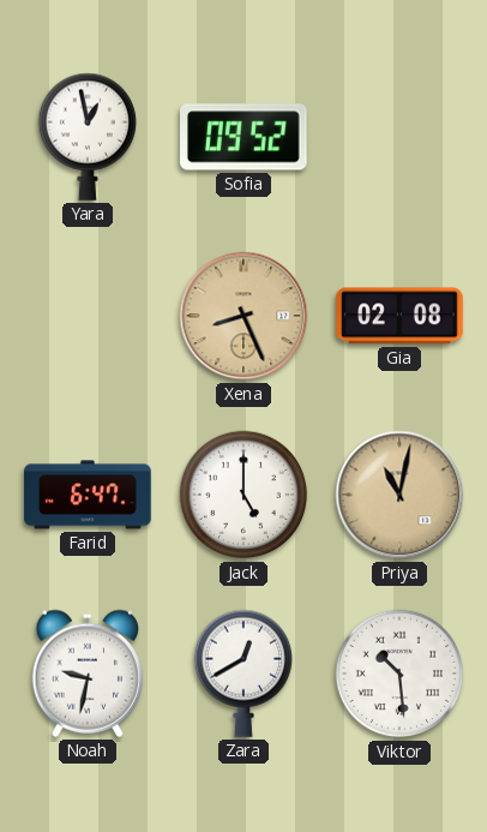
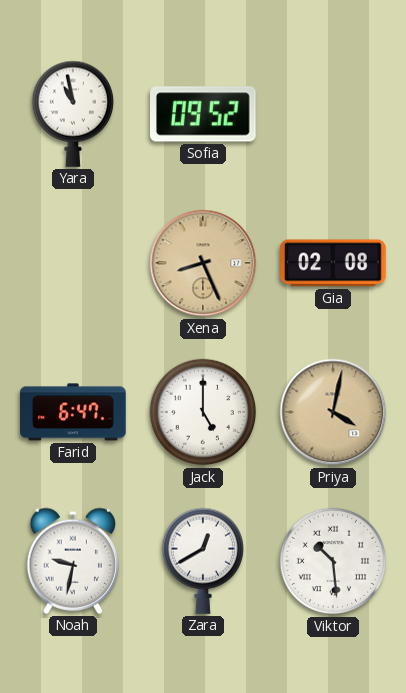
Yara: 12:58 -> 10:58 (72, 114)
Priya: 11:02 -> 4:02 (333, 412)
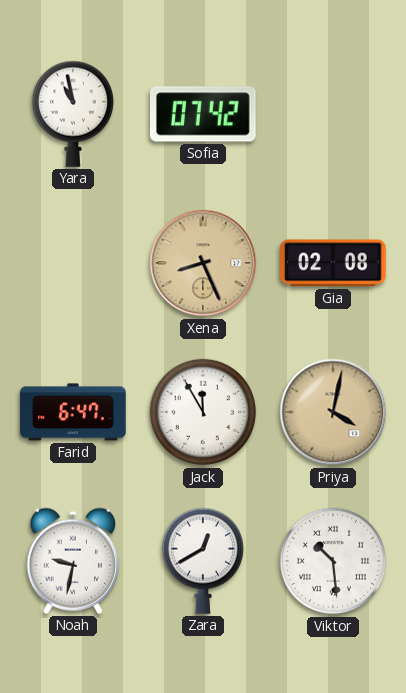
Sofia: 09:52 -> 07:42 (204, 114)
Jack: 5:00 -> 11:55 (203, 412)
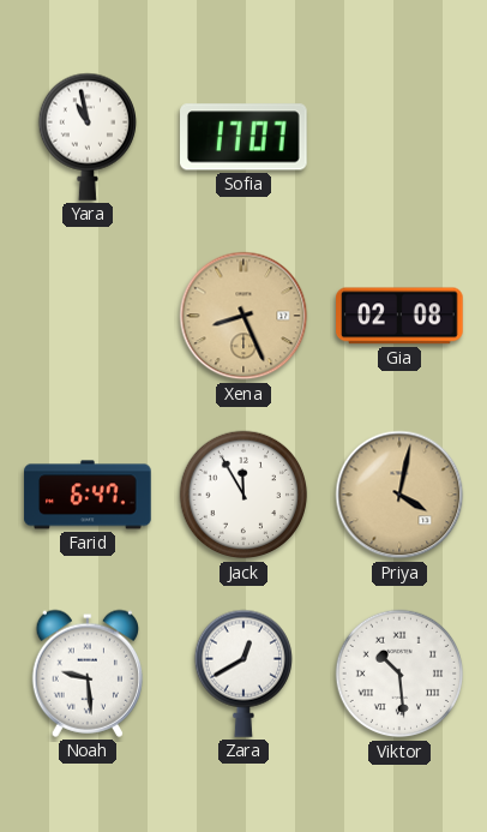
Sofia: 07:42 -> 17:07 (245, 137)
Noah: 9:32 -> 9:29 (86, 674)
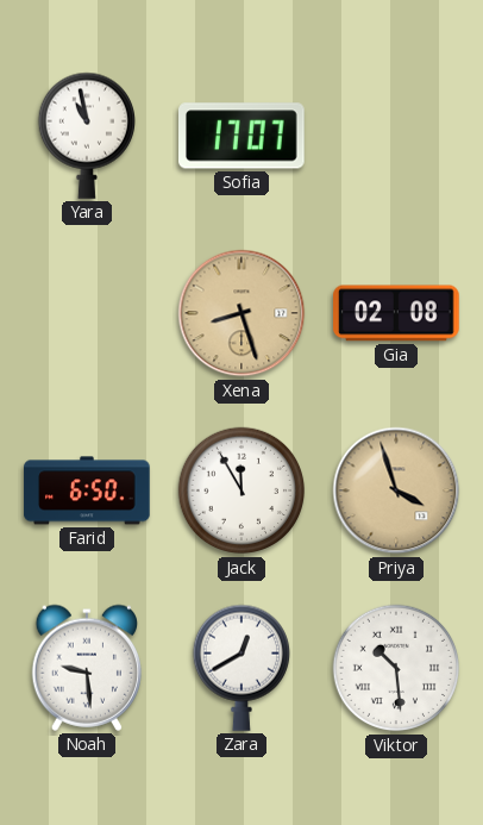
Xena: 8:26 -> 8:27 (241, 313)
Farid: 6:47 -> 6:50 (87, 490)
Priya: 4:02 -> 3:57 (396, 490)
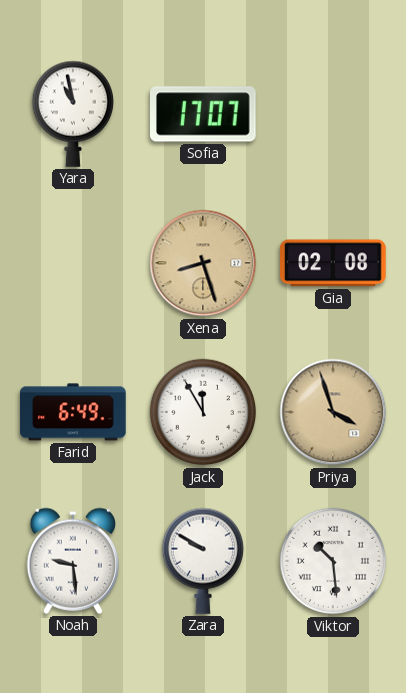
Farid: 6:50 -> 6:49 (73, 412)
Zara: 12:40 -> 9:50 (202, 561)
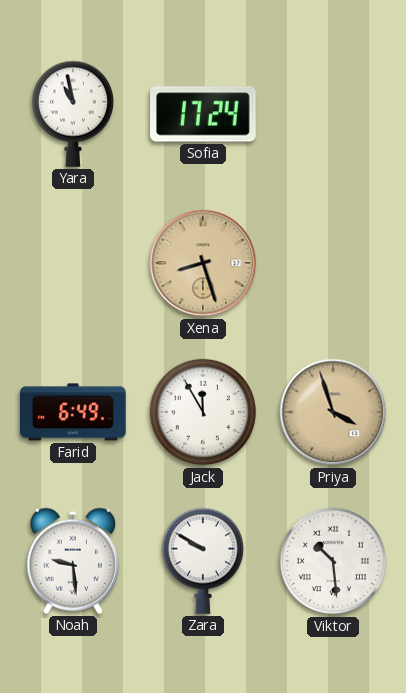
Sofia: 17:07 -> 17:24 (204, 114)
Gia: 02:08 -> none (334, 263)
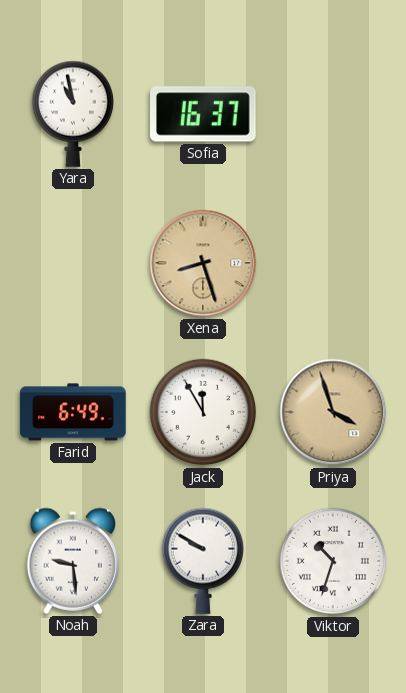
Sofia: 17:24 -> 16:37 (204, 114)
Viktor: 10:29 -> 10:33 (333, 561)
